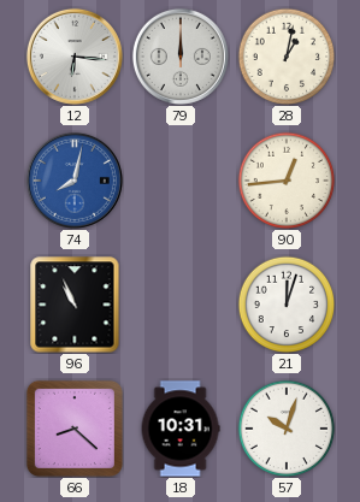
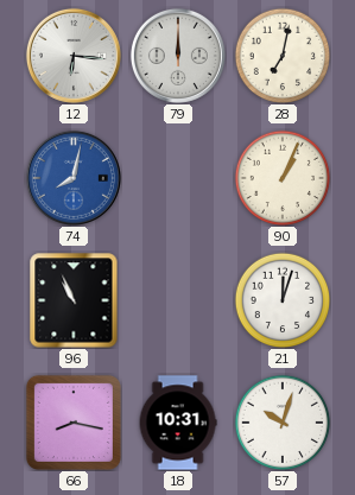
28: 1:02 -> 7:02 (283, 56)
90: 12:44 -> 1:04 (283, 178)
66: 8:22 -> 8:17 (74, 423)
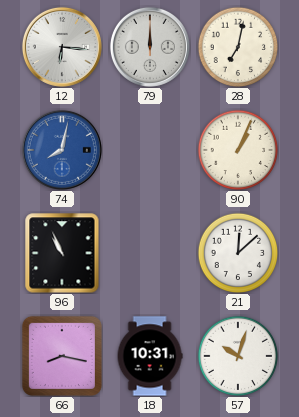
21: 12:03 -> 12:08 (238, 253)
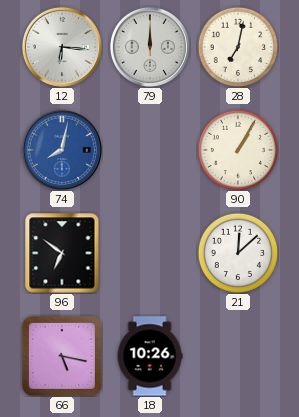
90: 1:04 -> 1:05 (238, 150)
96: 10:56 -> 6:51 (62, 253)
66: 8:17 -> 5:17 (62, 356)
18: 10:31 -> 10:26 (150, 356)
57: 10:03 -> none (238, 356)
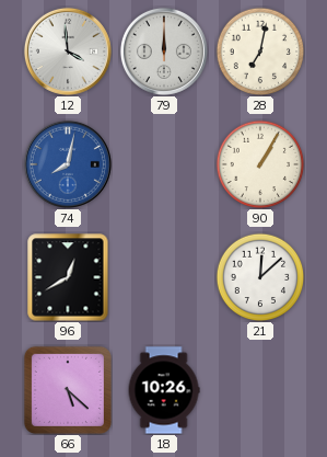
12: 6:16 -> 3:59 (68, 52)
96: 6:51 -> 12:40 (68, 277)
66: 5:17 -> 5:22 (68, 390)
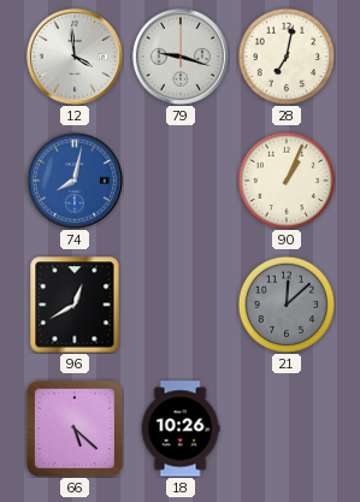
79: 12:00 -> 9:18 (181, 57)
90: 1:05 -> 1:04 (287, 181)
21 dial: white -> grey (287, 305)
